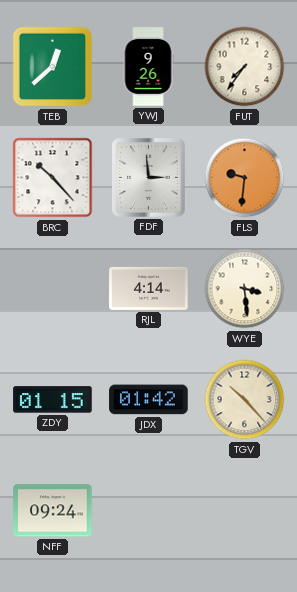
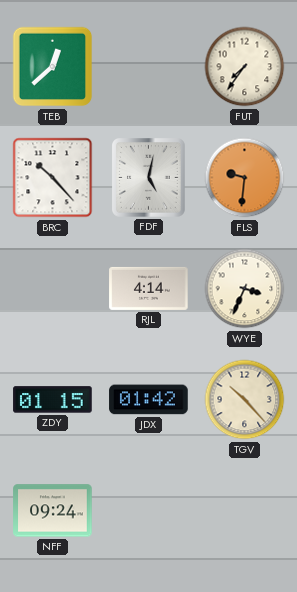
YWJ: 9:26 -> none (148, 67)
FDF: 2:59 -> 5:02 (149, 178)
WYE: 3:29 -> 3:34 (245, 289)
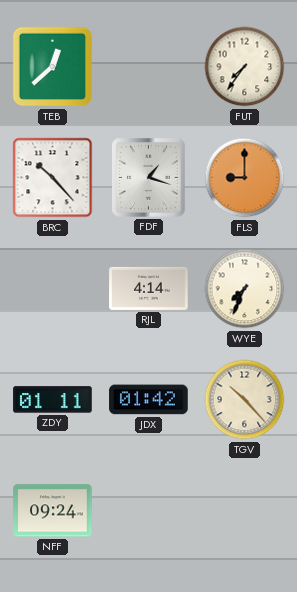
FDF: 5:02 -> 1:18 (149, 178)
FLS: 9:31 -> 9:00 (245, 178)
WYE: 3:34 -> 7:34 (245, 289)
ZDY: 01:15 -> 01:11 (53, 400)
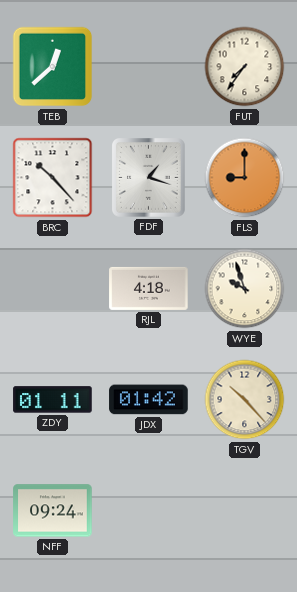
RJL: 4:14 -> 4:18 (149, 288)
WYE: 7:34 -> 9:57 (245, 289)
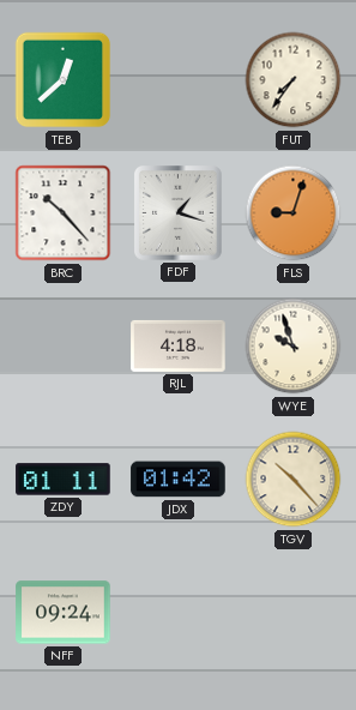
FLS: 9:00 -> 9:03 (294, 213)
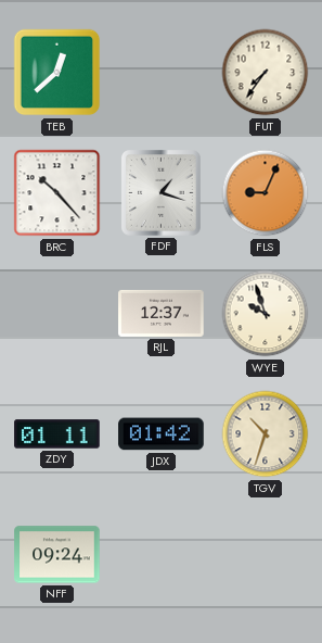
FLS: 9:03 -> 9:04 (266, 193)
RJL: 4:18 -> 12:37 (162, 313)
TGV: 10:23 -> 10:33 (266, 434)
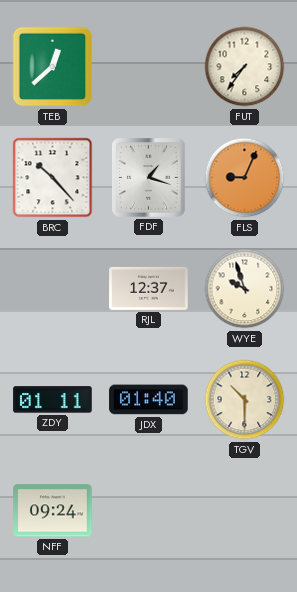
JDX: 01:42 -> 01:40 (149, 400)
TGV: 10:33 -> 10:30 (245, 400)
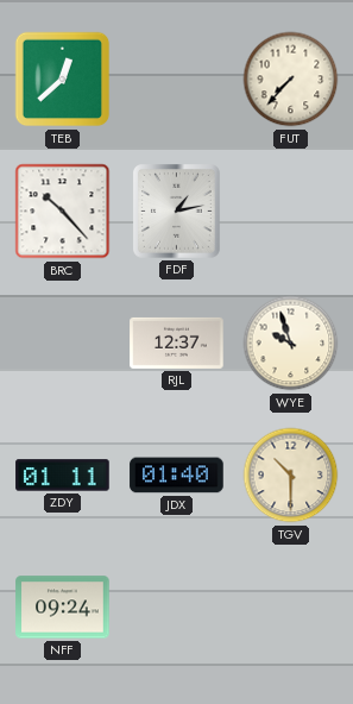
FUT: 7:36 -> 7:37 (291, 80)
FDF: 1:18 -> 1:13 (177, 212)
FLS: 9:04 -> none (245, 178)
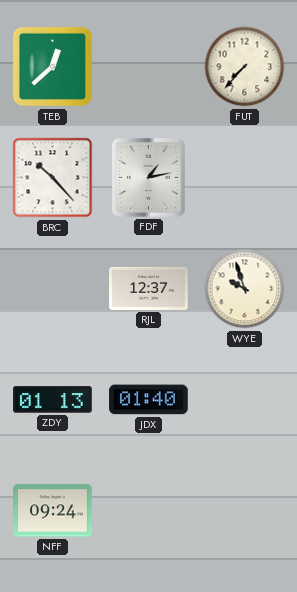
ZDY: 01:11 -> 01:13 (53, 400)
TGV: 10:30 -> none (291, 476)
